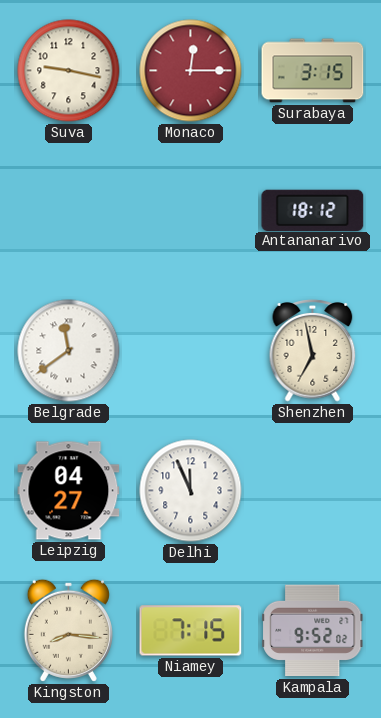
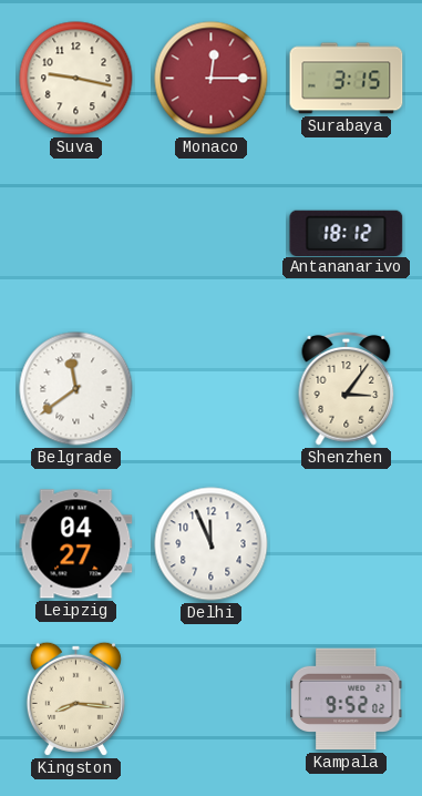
Shenzhen: 6:58 -> 3:06 (347, 389)
Niamey: 7:15 -> none (191, 631)
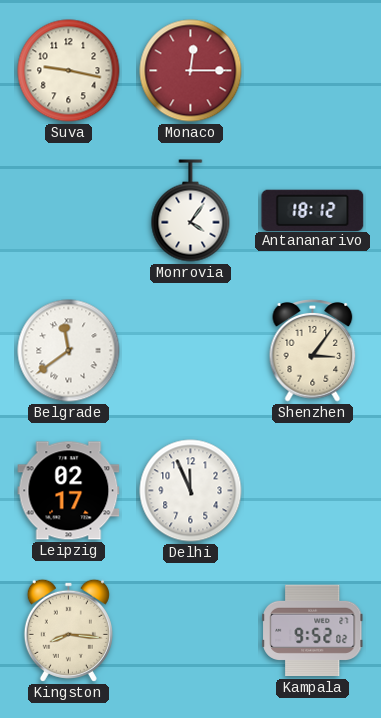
Surabaya: 3:15 -> none (347, 79)
Monrovia: none -> 4:06 (191, 211)
Leipzig: 04:27 -> 02:17 (69, 491)
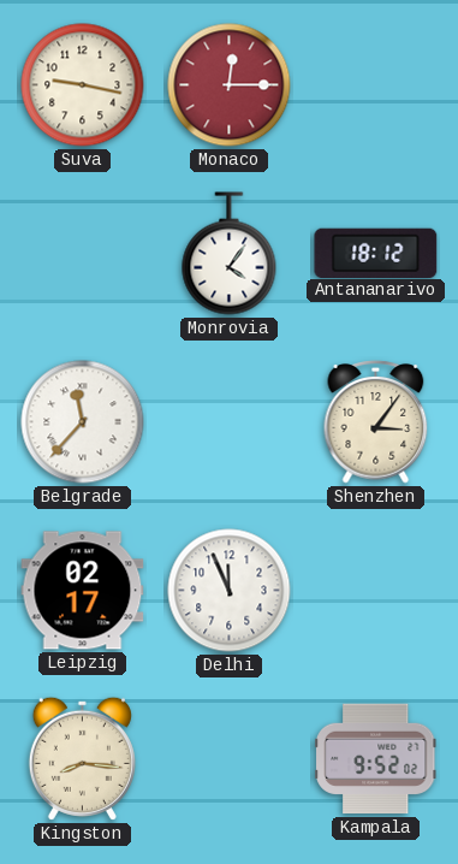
Belgrade: 11:39 -> 11:37 (83, 422)
